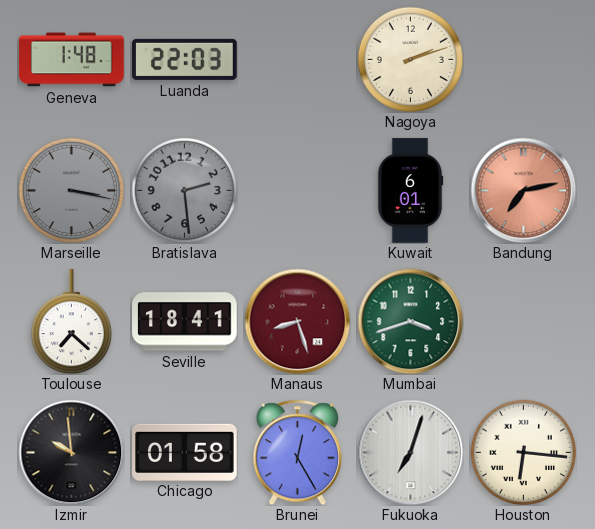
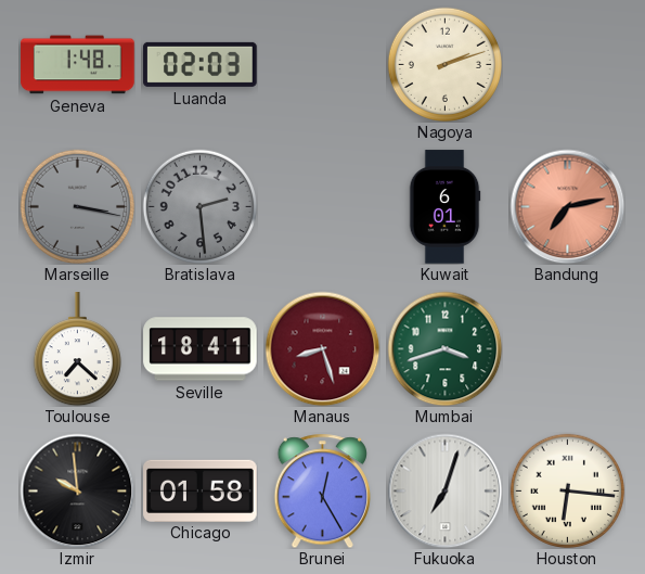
Luanda: 22:03 -> 02:03 (201, 64)
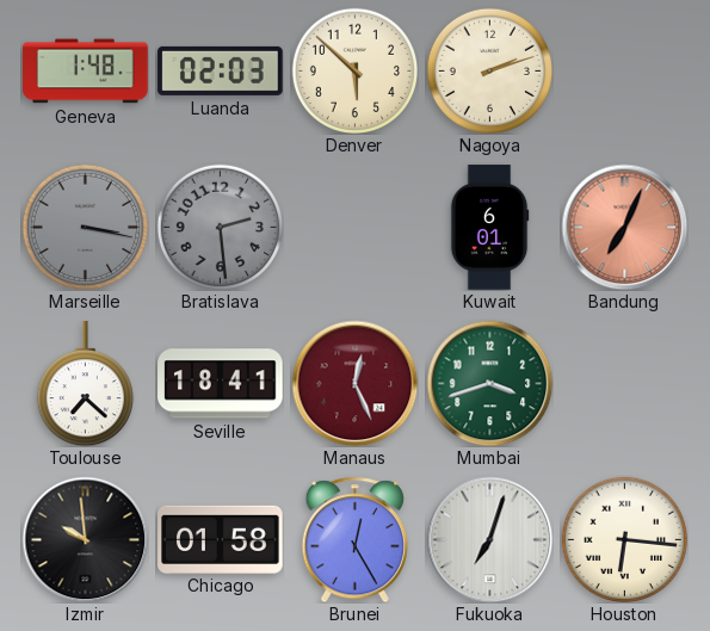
Denver: none -> 5:52 (354, 70)
Bandung: 7:13 -> 7:04 (624, 227)
Manaus: 8:27 -> 12:26 (354, 383)
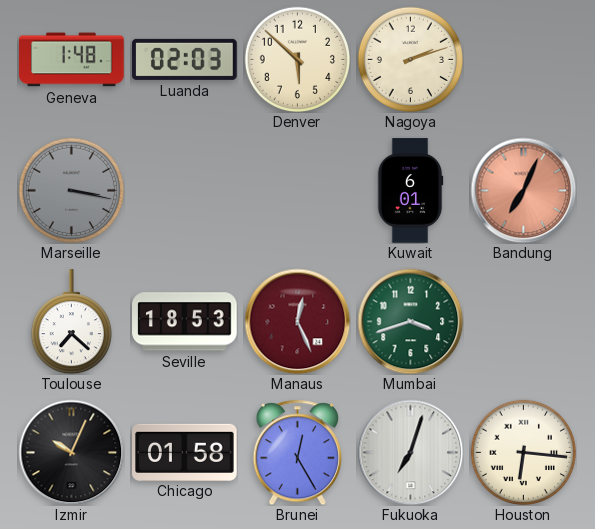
Bratislava: 2:29 -> none (220, 227)
Seville: 18:41 -> 18:53 (185, 322)
Izmir: 9:59 -> 10:04 (71, 452)
